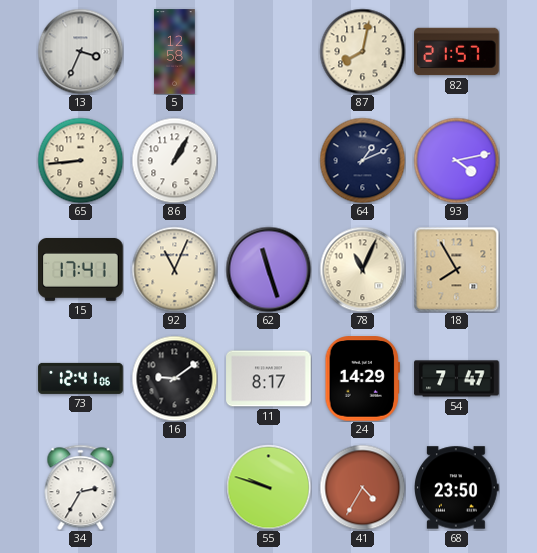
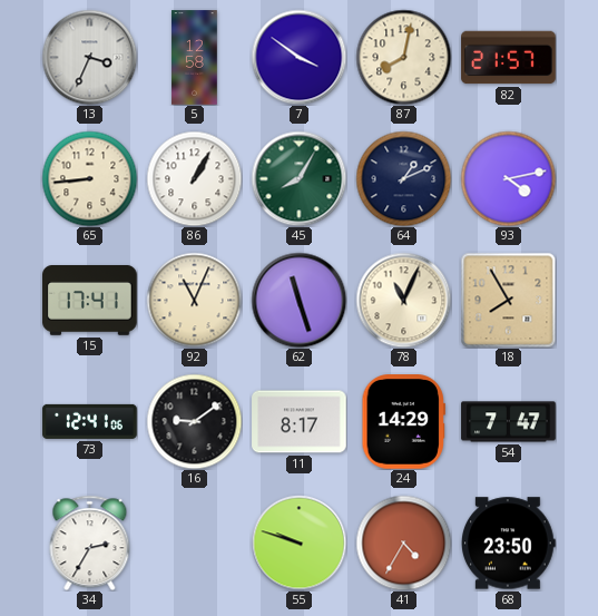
7: none -> 3:51 (298, 57)
45: none -> 8:05 (298, 178)
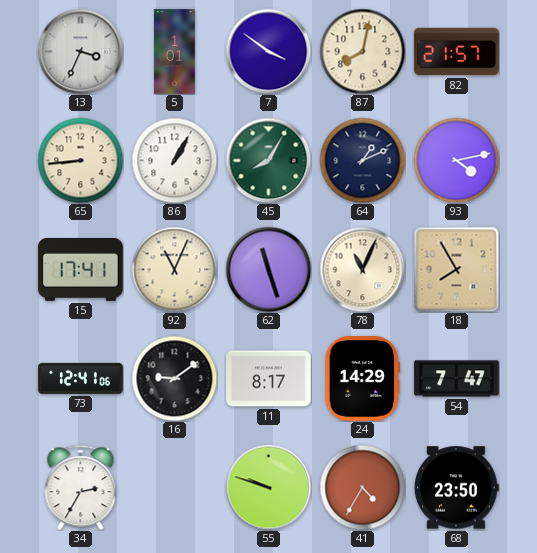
5: 12:58 -> 1:01 (175, 52)
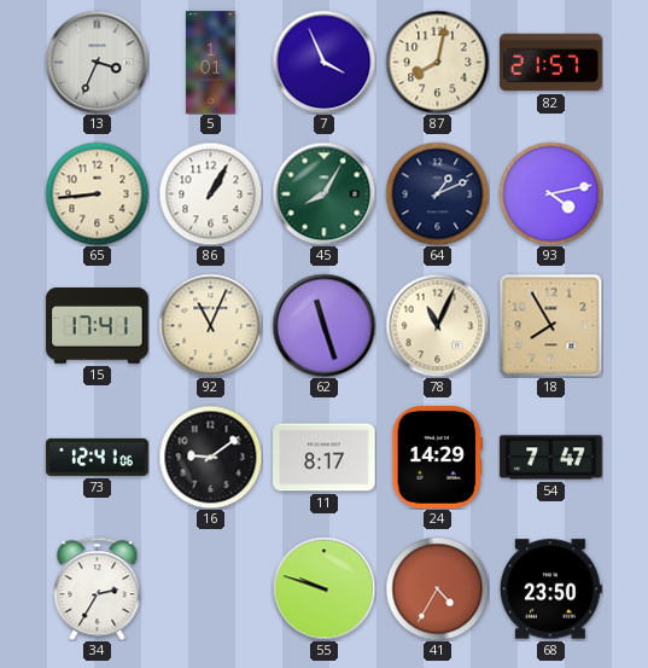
7: 3:51 -> 3:56 (323, 62)
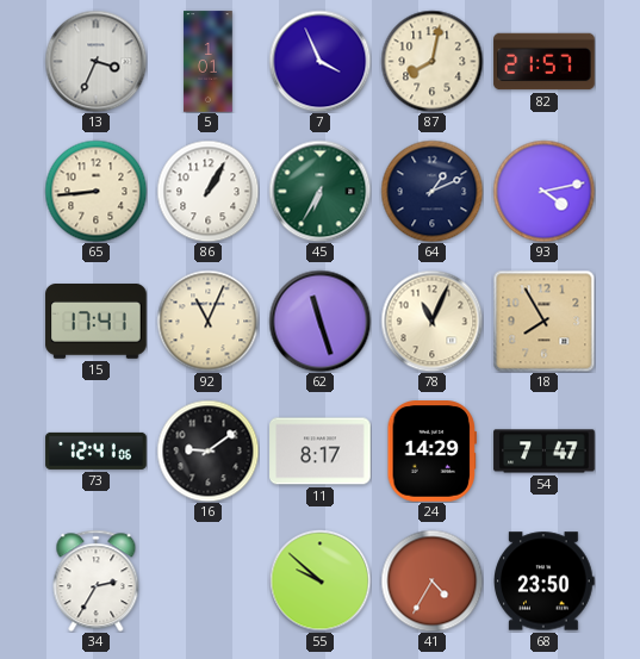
45: 8:05 -> 6:35 (319, 191)
55: 9:48 -> 9:52 (319, 580)
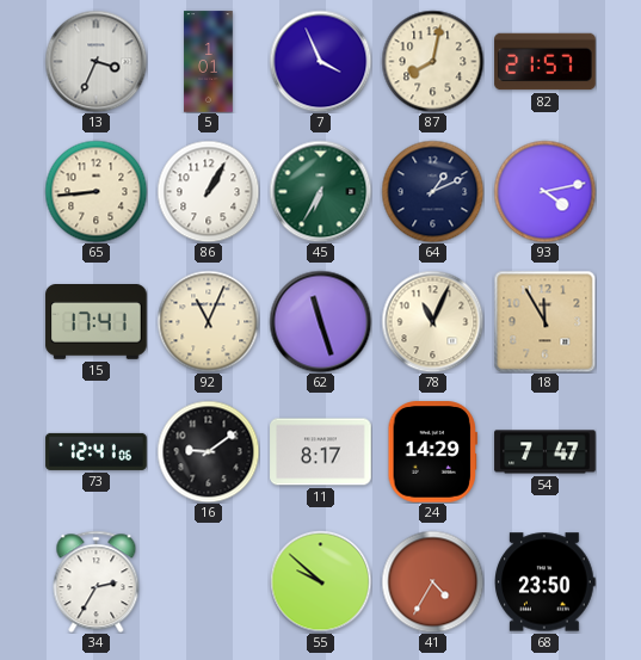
18: 7:55 -> 11:55 (544, 321)
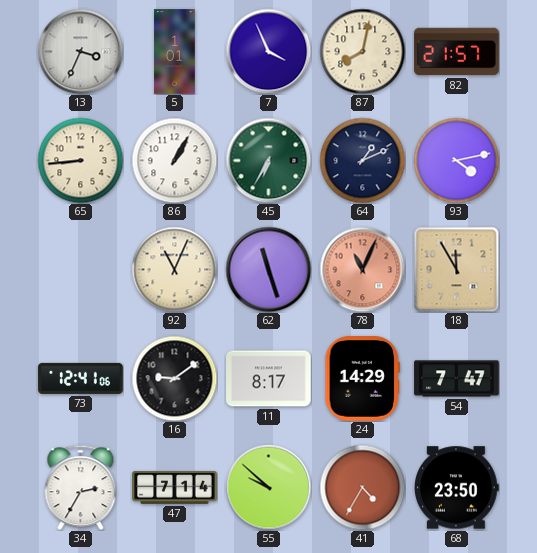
15: 17:41 -> none (97, 322)
78 dial: cream -> salmon (362, 269)
47: none -> 7:14 (175, 488)
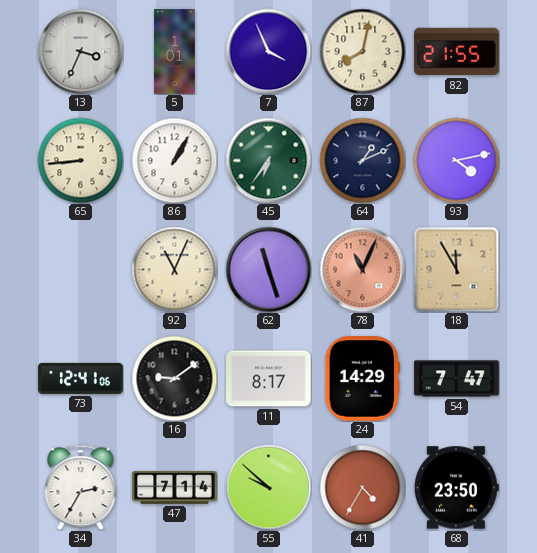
82: 21:57 -> 21:55 (457, 52)
45: 6:35 -> 6:36 (268, 160)
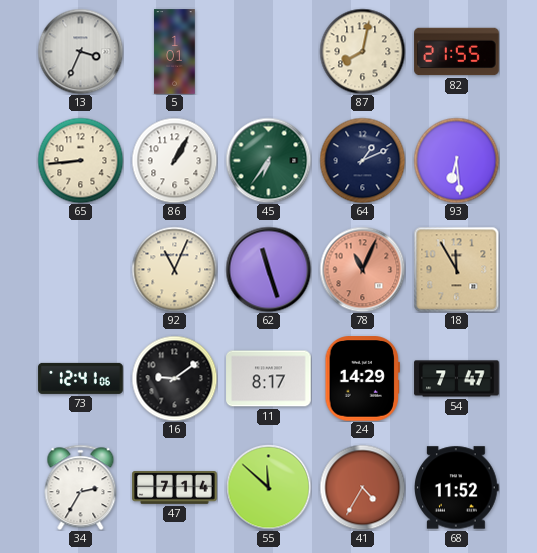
7: 3:56 -> none (268, 51)
93: 4:13 -> 6:29 (456, 160)
55: 9:52 -> 11:52 (268, 487)
68: 23:50 -> 11:52 (457, 488)
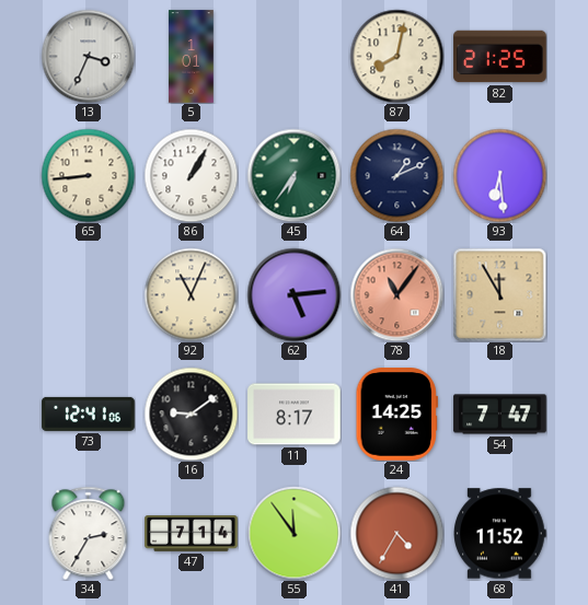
82: 21:55 -> 21:25 (500, 57)
62: 11:27 -> 5:14 (293, 294)
78: 11:04 -> 11:06 (396, 294)
24: 14:29 -> 14:25 (396, 415)
55: 11:52 -> 11:54 (293, 533)
